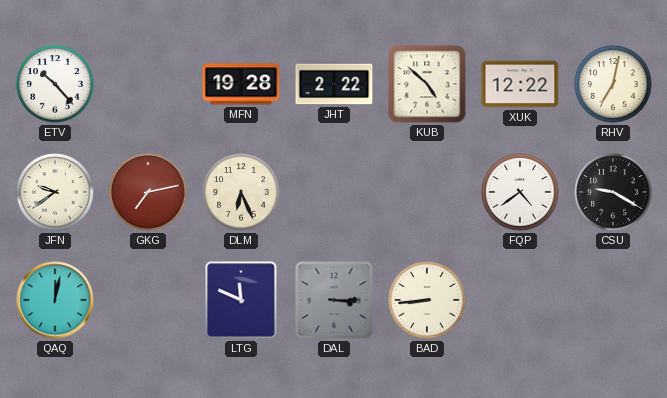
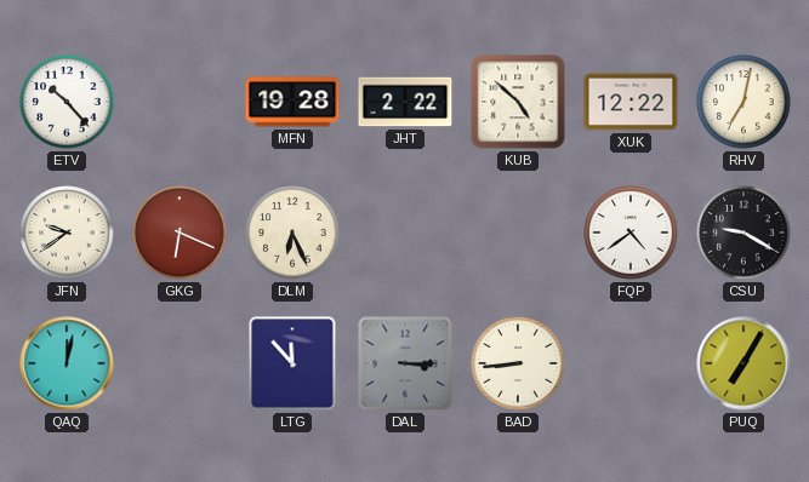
GKG: 7:13 -> 6:19 (180, 233)
LTG: 11:49 -> 11:53 (292, 363)
PUQ: none -> 7:05 (744, 363)
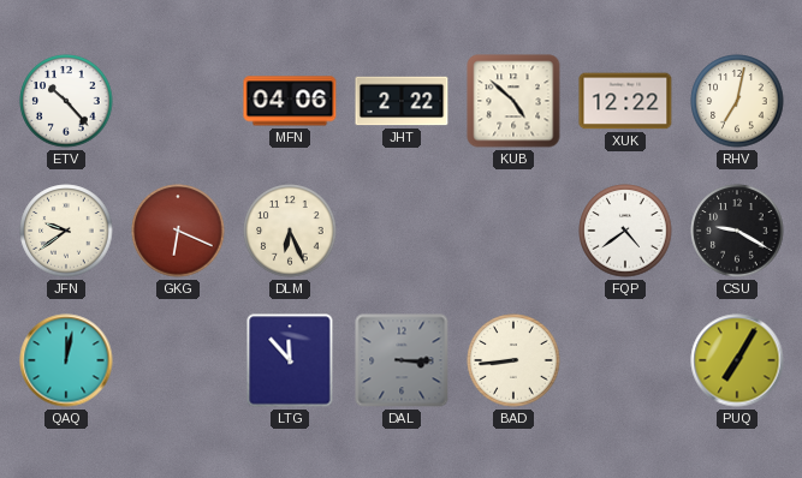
MFN: 19:28 -> 04:06 (290, 101)
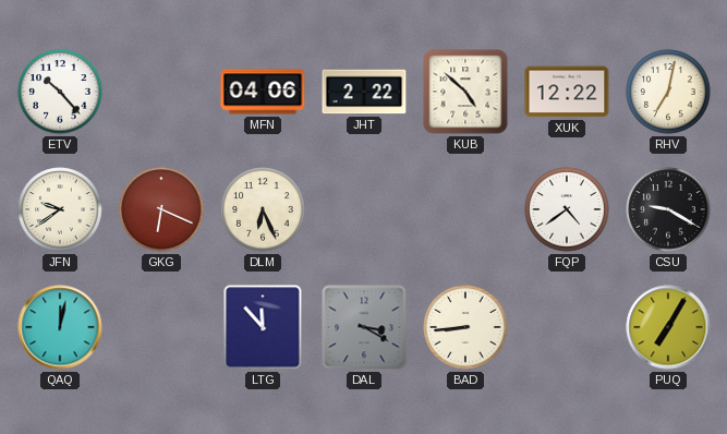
DAL: 3:15 -> 3:20 (364, 327)
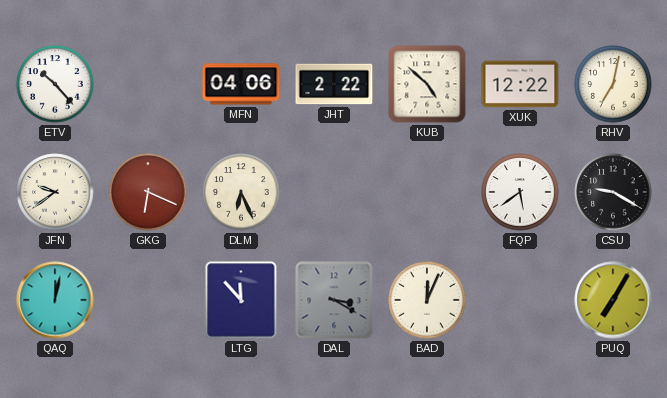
FQP: 4:39 -> 5:39 (520, 192)
BAD: 8:44 -> 12:04 (427, 300)
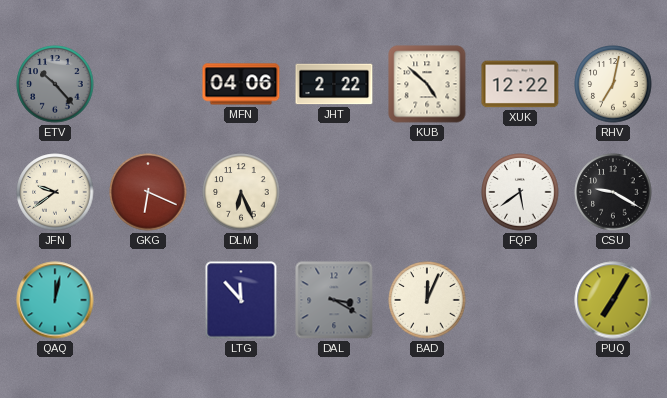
ETV dial: white -> grey (55, 84)
